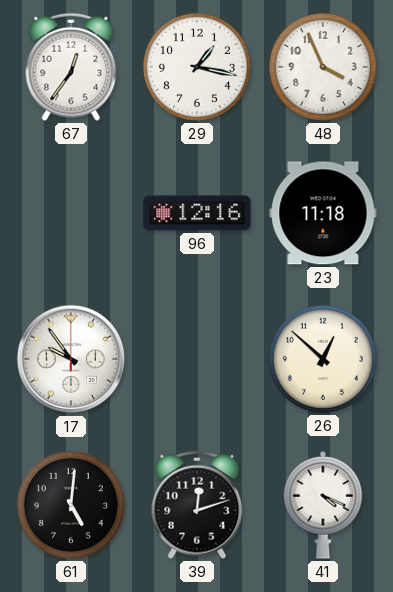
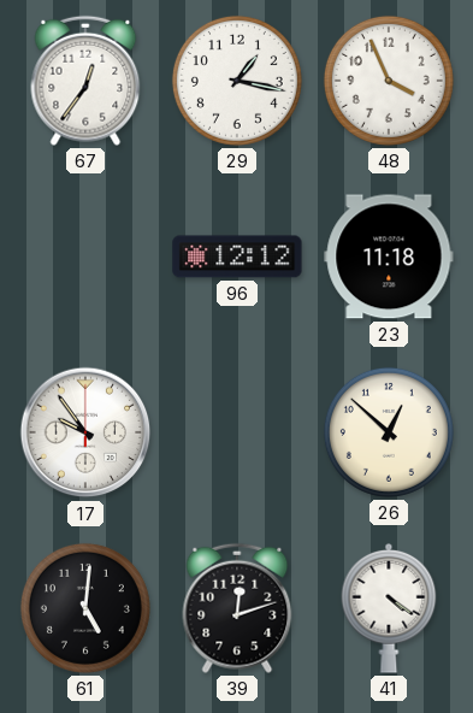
96: 12:16 -> 12:12 (237, 257)
41: 4:19 -> 4:21 (389, 608)
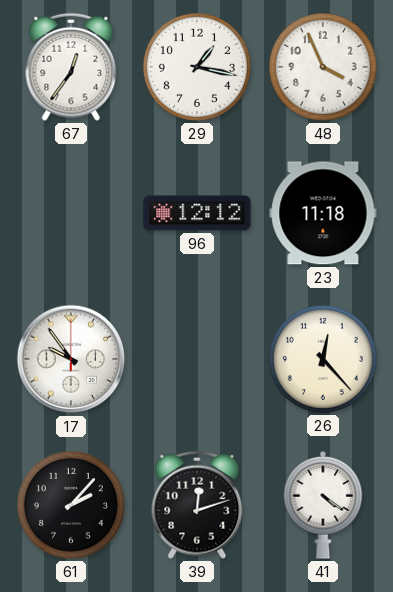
26: 12:52 -> 12:23 (323, 359)
61: 5:01 -> 2:07 (71, 505)
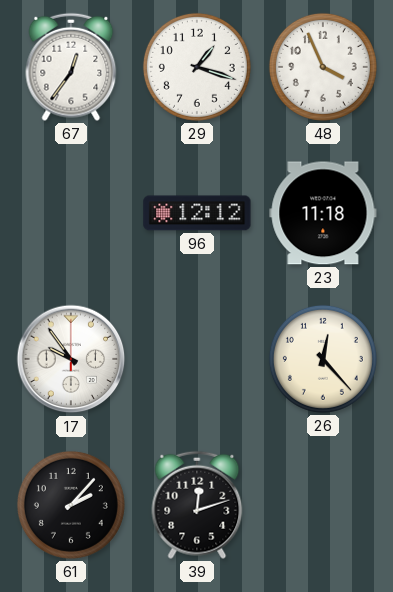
29: 1:17 -> 1:18 (197, 67)
41: 4:21 -> none (323, 505)
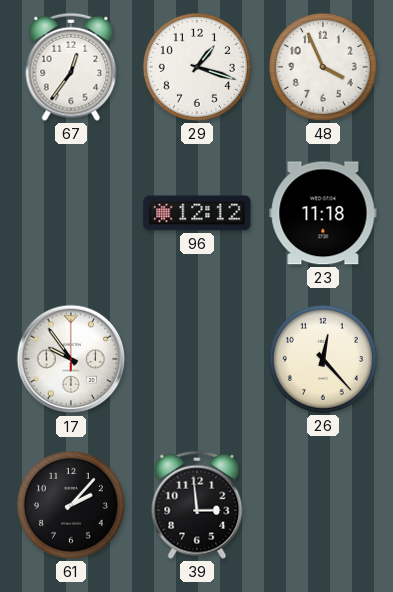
39: 12:12 -> 2:59 (197, 505)
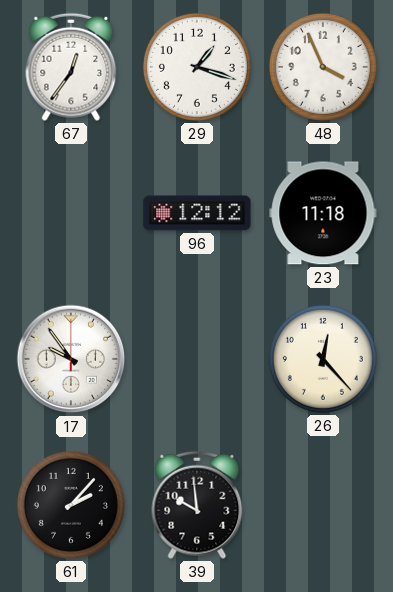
39: 2:59 -> 9:59 (197, 505)
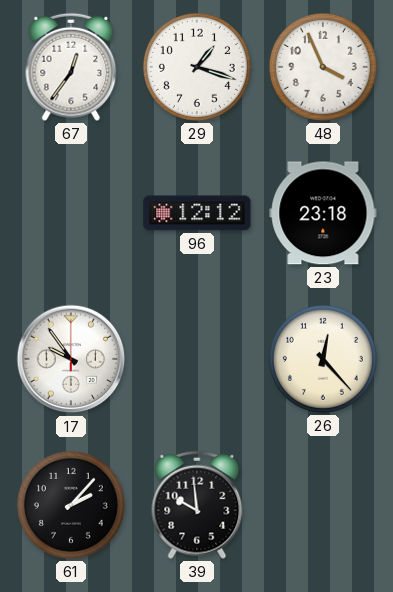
23: 11:18 -> 23:18 (323, 213)
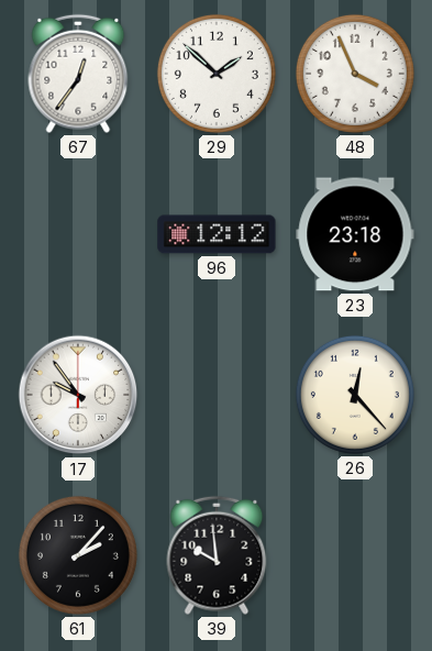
29: 1:18 -> 1:52 (217, 74)
